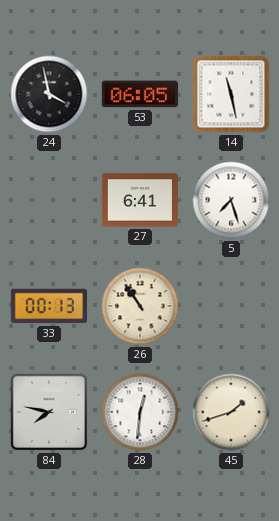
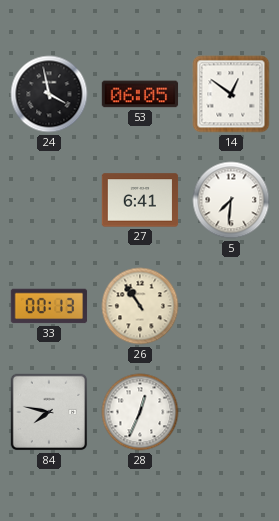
14: 11:28 -> 12:51 (231, 94)
5: 7:27 -> 7:31 (231, 200)
28: 12:31 -> 12:34 (140, 412)
45: 1:42 -> none (231, 412)
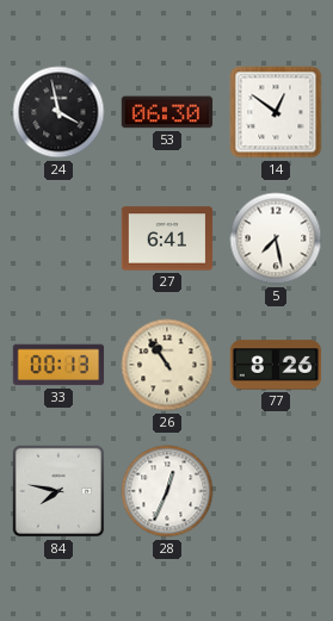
53: 06:05 -> 06:30 (167, 112)
5: 7:31 -> 7:28 (276, 238)
77: none -> 8:26 (276, 365)
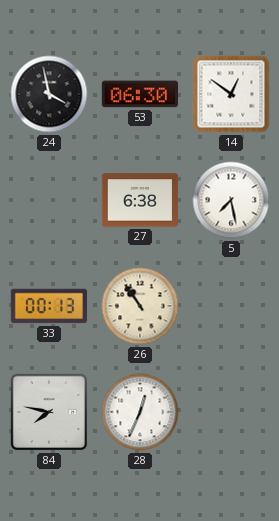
27: 6:41 -> 6:38 (140, 200)
77: 8:26 -> none (276, 365)
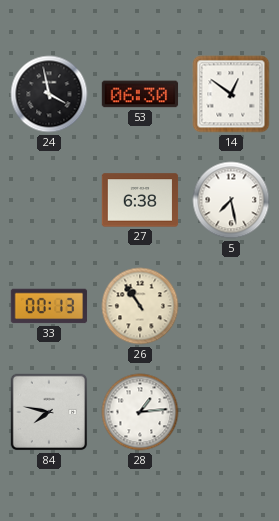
28: 12:34 -> 1:14 (140, 412)
